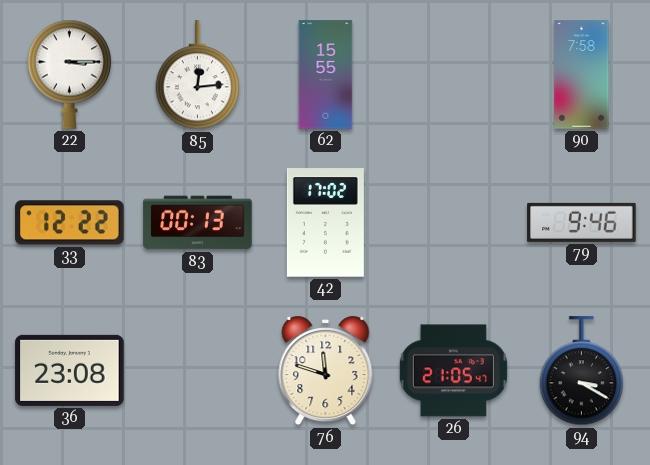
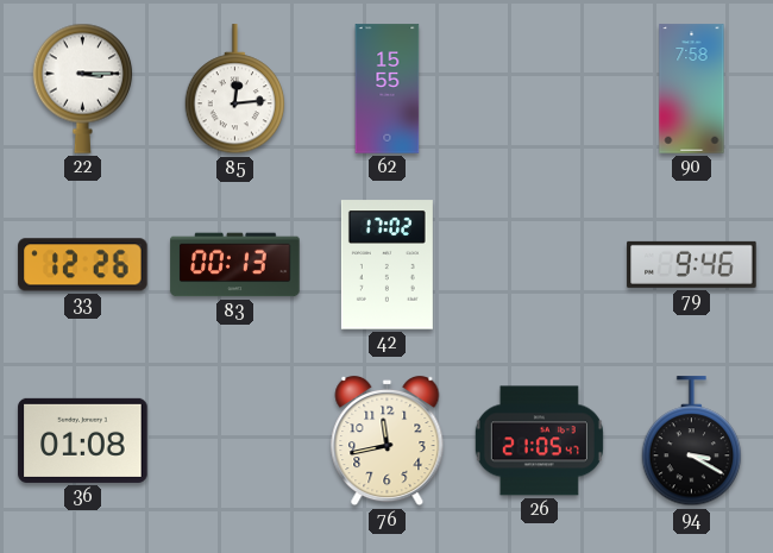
33: 12:22 -> 12:26 (83, 265)
36: 23:08 -> 01:08 (83, 440)
76: 11:48 -> 11:43 (388, 441)
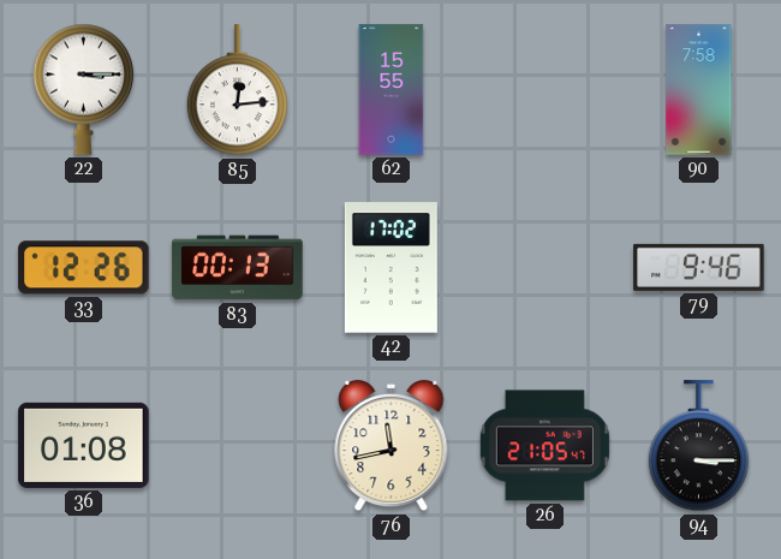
94: 3:20 -> 3:15 (699, 446)
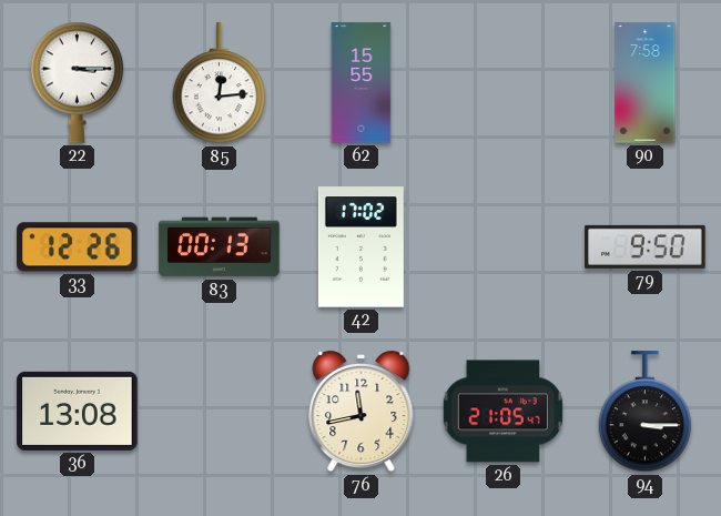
79: 9:46 -> 9:50 (646, 246)
36: 01:08 -> 13:08 (78, 411)
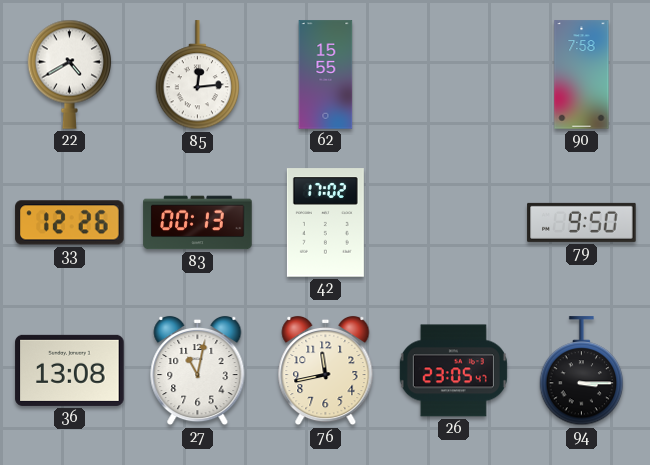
22: 3:15 -> 4:40 (70, 74)
27: none -> 11:02 (198, 371)
26: 21:05 -> 23:05 (453, 371)
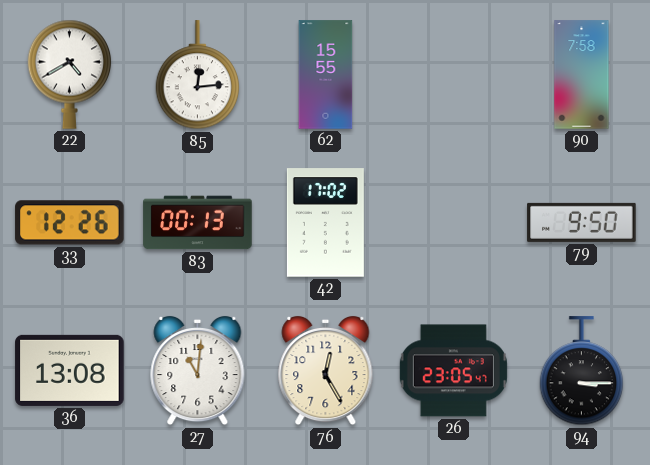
27: 11:02 -> 11:01 (198, 371)
76: 11:43 -> 12:25 (326, 371)
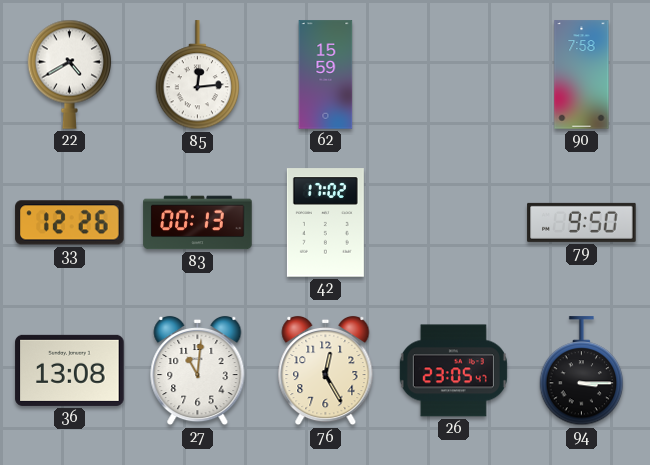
62: 15:55 -> 15:59 (326, 75)
